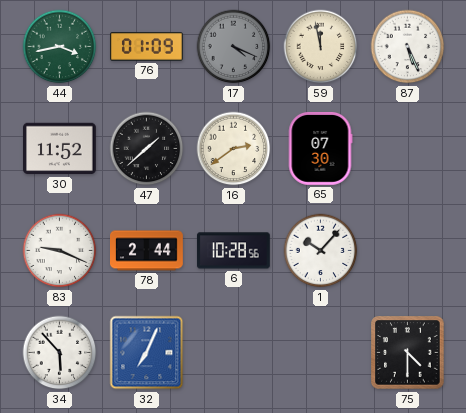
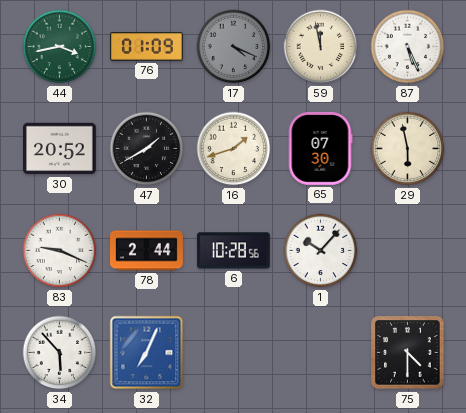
30: 11:52 -> 20:52 (60, 149)
47: 1:38 -> 1:40 (147, 149)
16: 2:39 -> 1:42 (234, 149)
29: none -> 5:58 (408, 149)
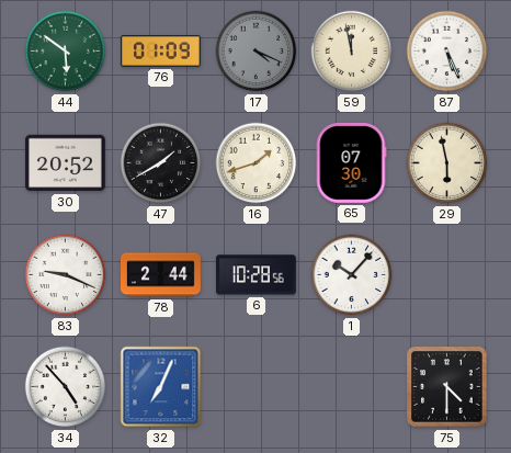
44: 3:43 -> 5:51 (66, 52)
34: 5:53 -> 4:53 (66, 387)
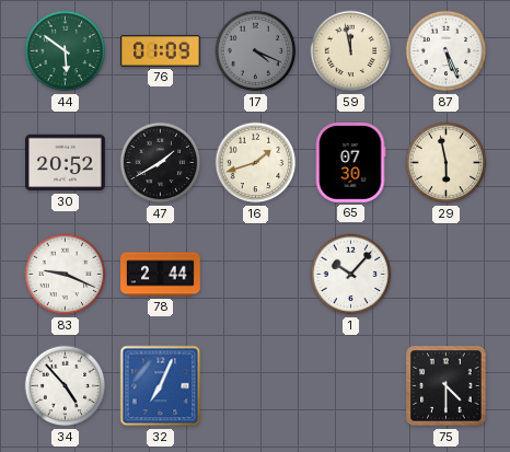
6: 10:28 -> none (256, 275)
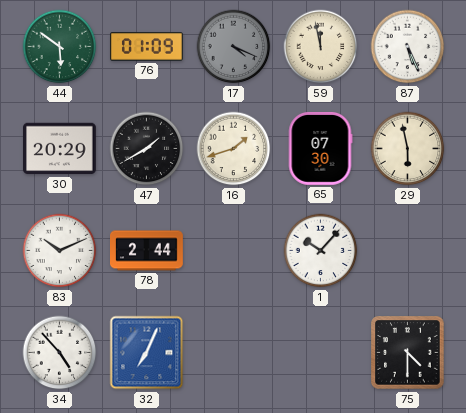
30: 20:52 -> 20:29 (60, 149)
83: 9:19 -> 10:11 (60, 251)
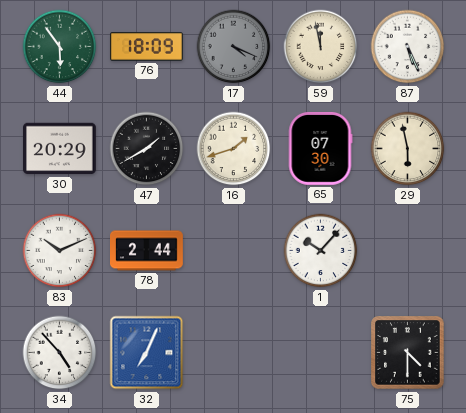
44: 5:51 -> 5:54 (60, 47)
76: 01:09 -> 18:09 (147, 47)
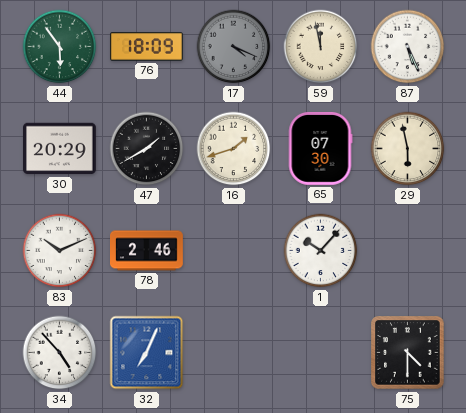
78: 2:44 -> 2:46 (147, 251)
